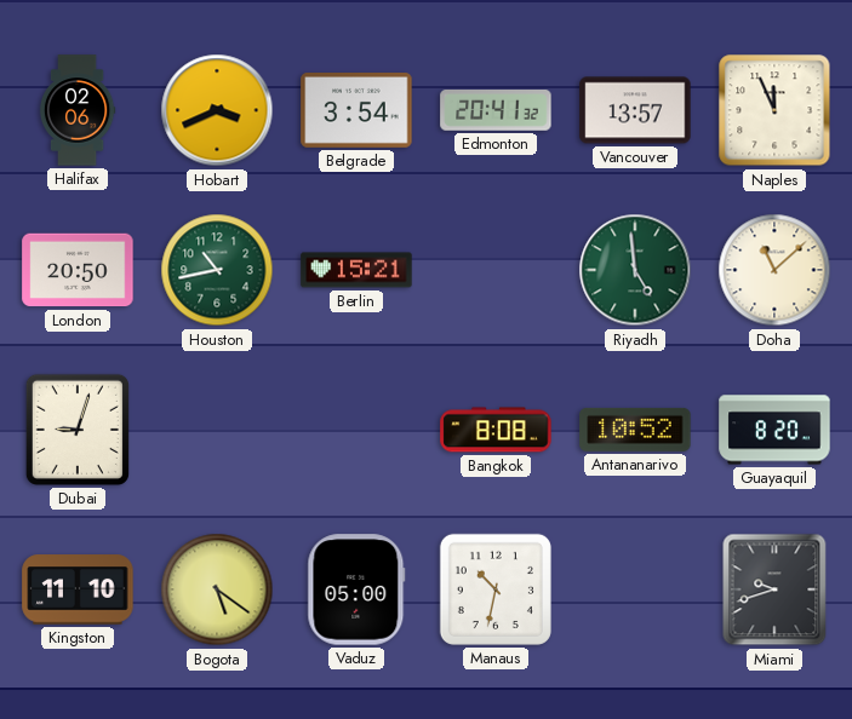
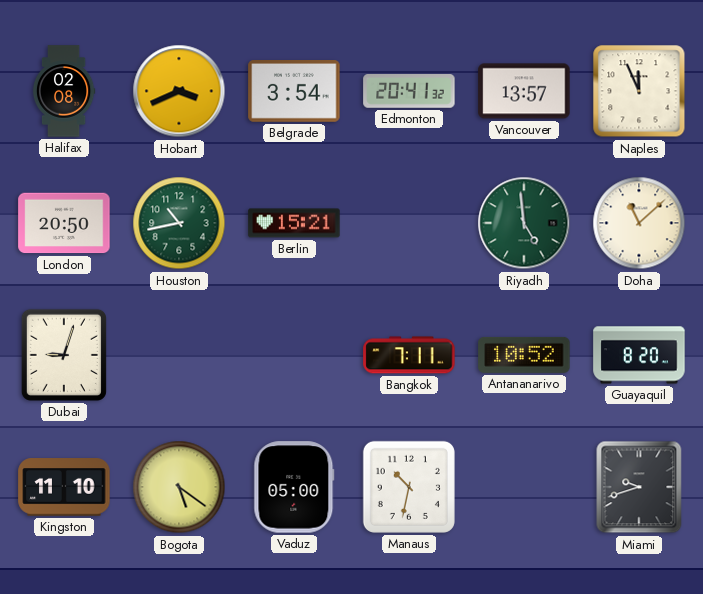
Halifax: 02:06 -> 02:08 (64, 91)
Bangkok: 8:08 -> 7:11 (409, 355)
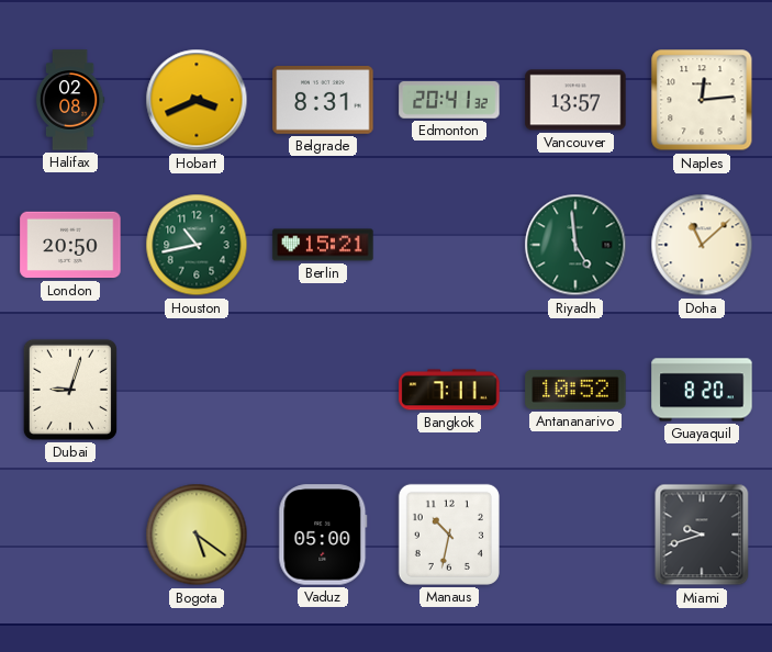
Belgrade: 3:54 -> 8:31 (323, 101)
Naples: 11:56 -> 12:14 (702, 100)
Kingston: 11:10 -> none (64, 487)
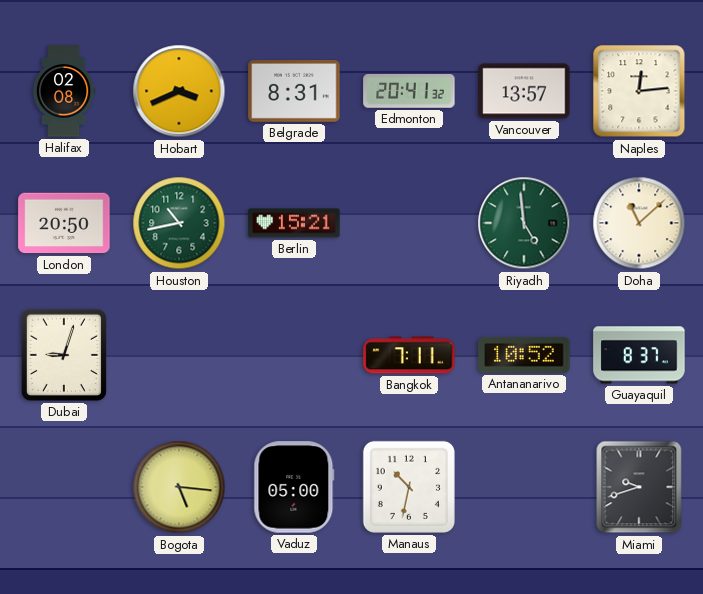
Guayaquil: 8:20 -> 8:37 (639, 355)
Bogota: 5:21 -> 5:16 (179, 487)
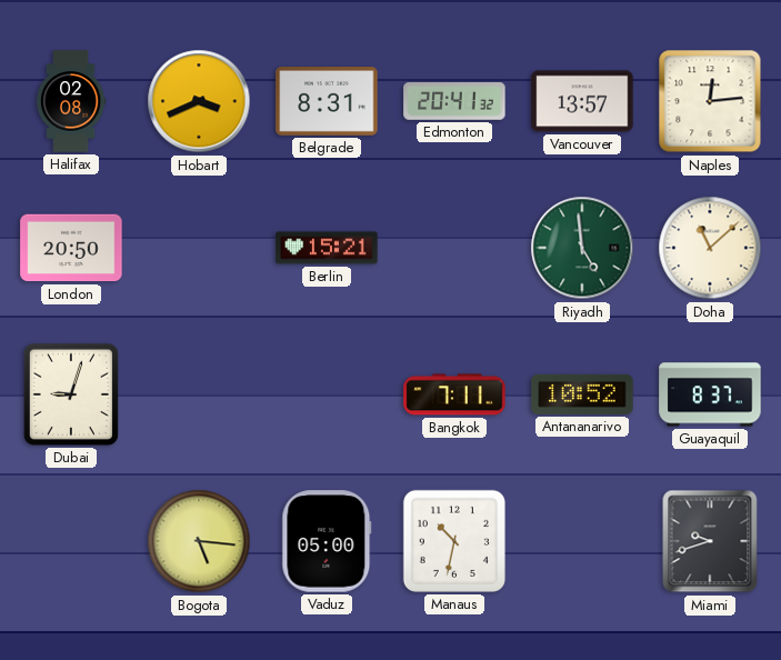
Houston: 10:43 -> none (179, 223)
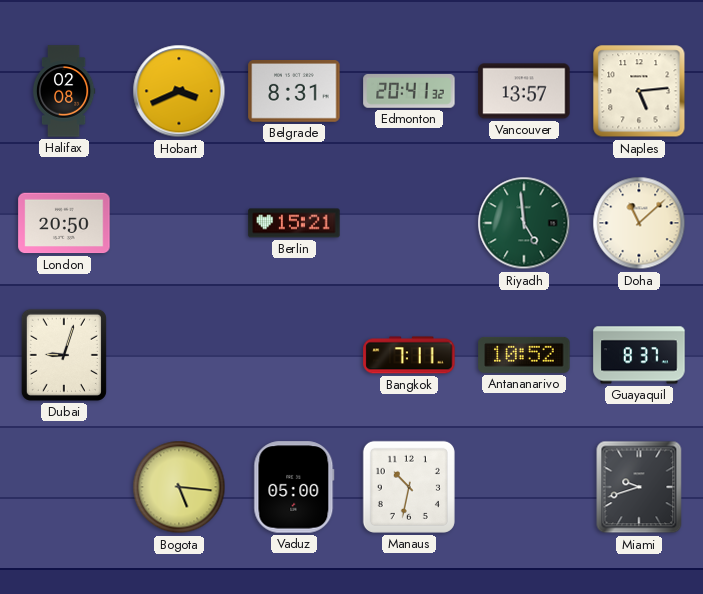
Naples: 12:14 -> 5:14 (639, 91)
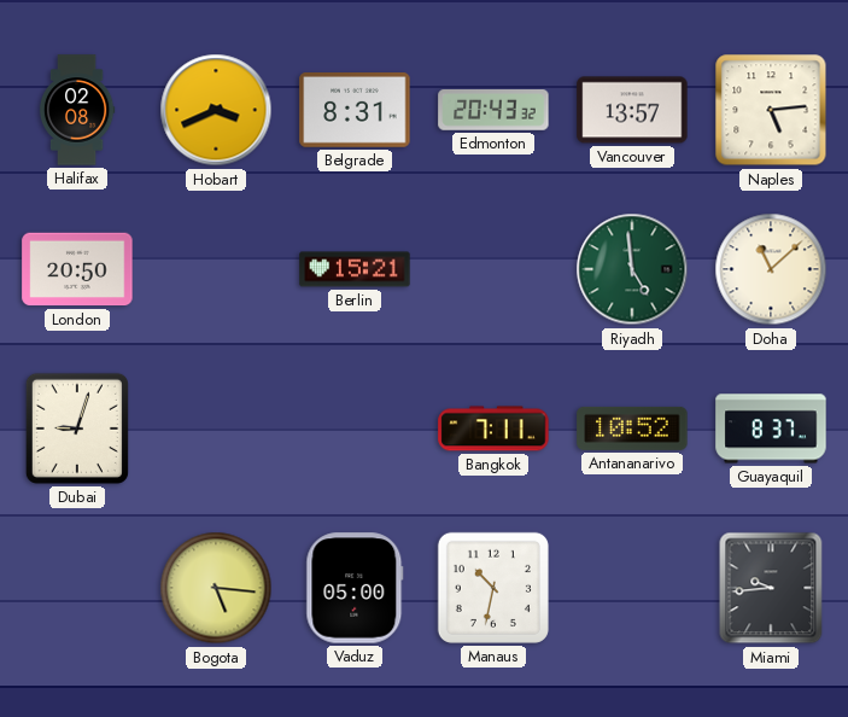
Edmonton: 20:41 -> 20:43 (493, 111)
Miami: 9:42 -> 9:44 (771, 588)
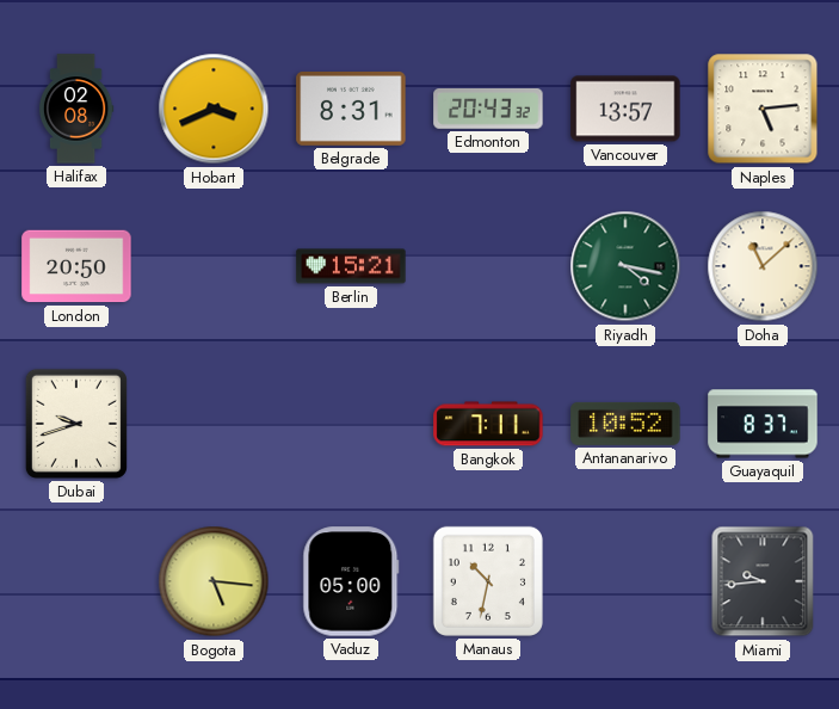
Riyadh: 4:59 -> 4:17 (625, 266)
Dubai: 9:03 -> 9:42 (76, 424)
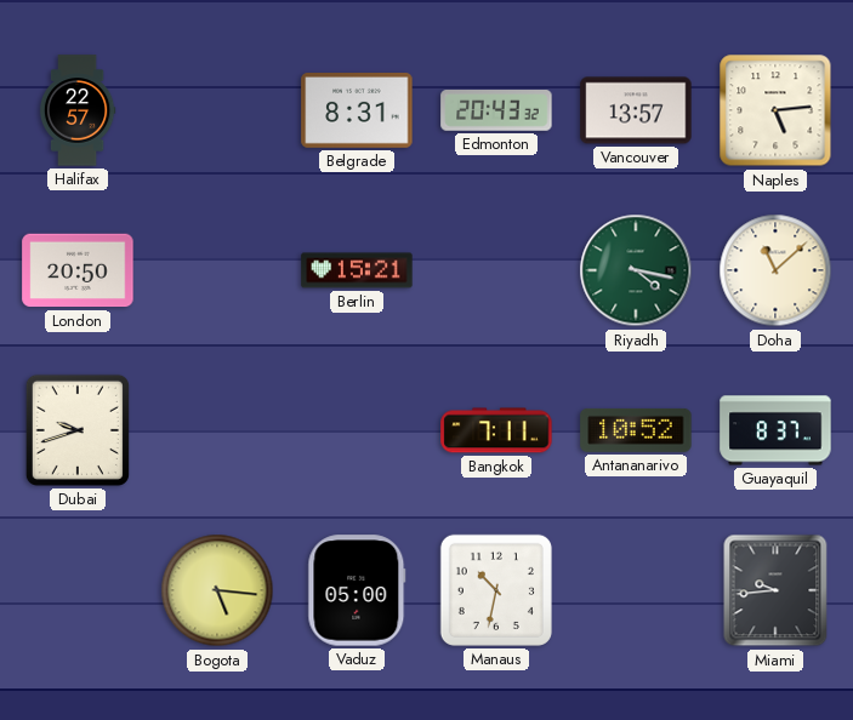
Halifax: 02:08 -> 22:57 (78, 110)
Hobart: 3:41 -> none (214, 109)
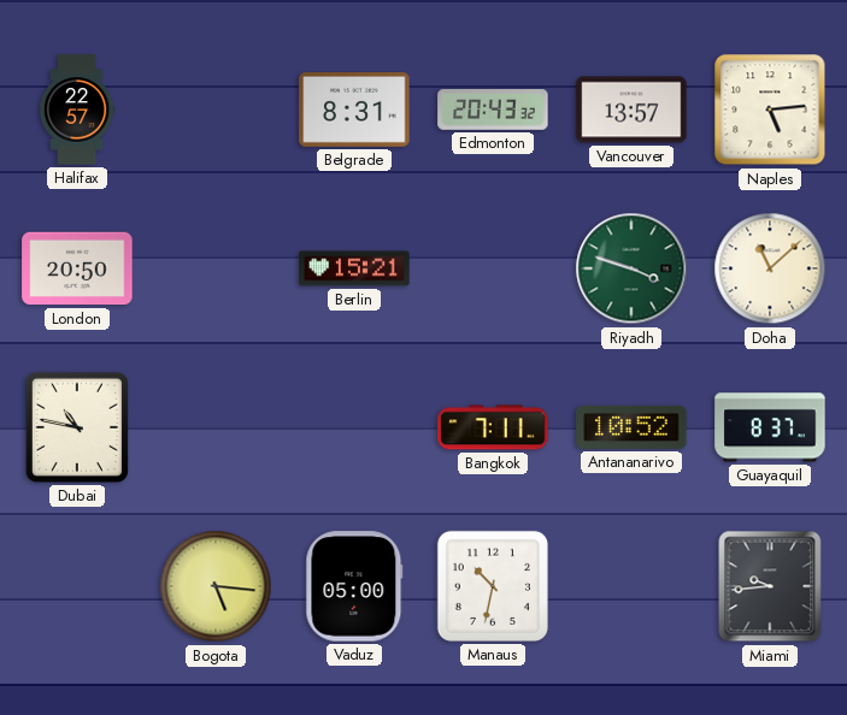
Riyadh: 4:17 -> 3:48 (631, 268)
Dubai: 9:42 -> 10:47 (77, 427)
